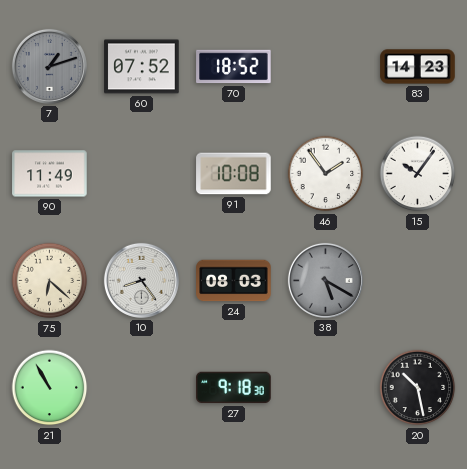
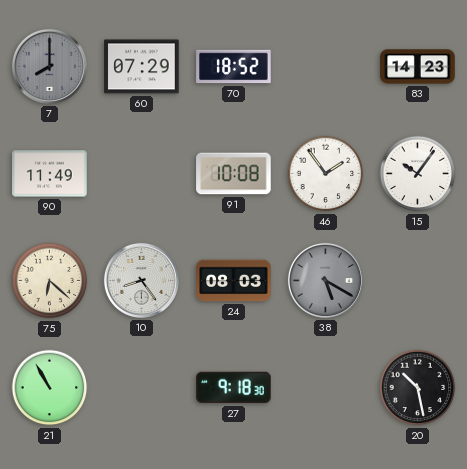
7: 1:12 -> 8:00 (49, 66)
60: 07:52 -> 07:29 (142, 67)
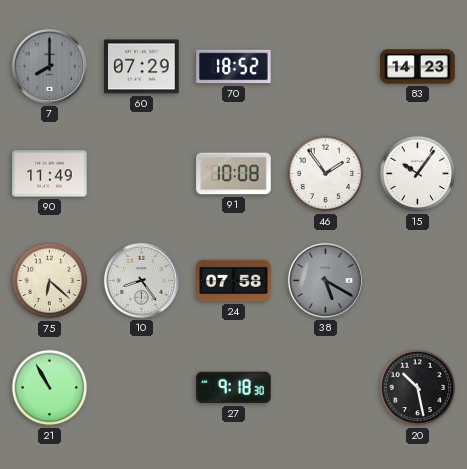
24: 08:03 -> 07:58 (234, 281)
